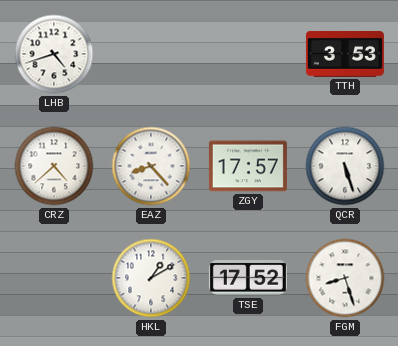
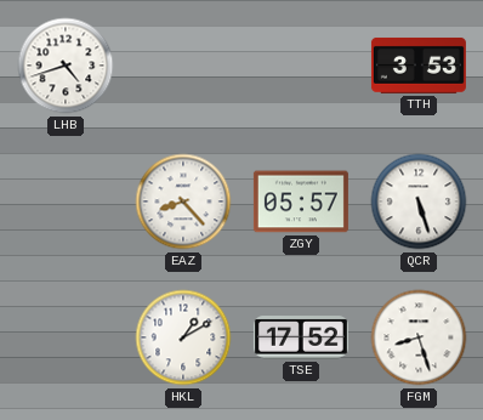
CRZ: 4:38 -> none (54, 166)
ZGY: 17:57 -> 05:57 (301, 202)
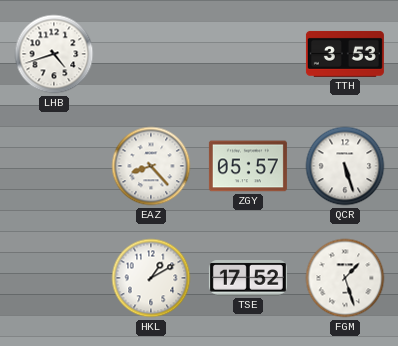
FGM: 8:27 -> 1:27 (345, 278)
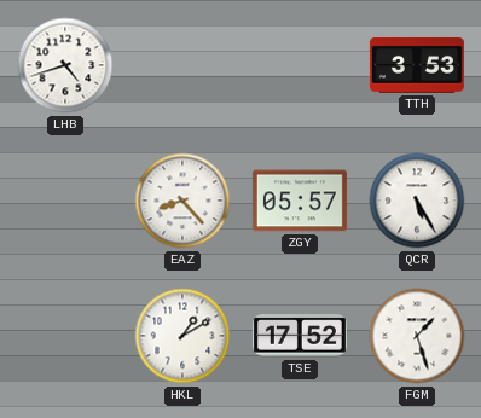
QCR: 5:27 -> 5:25 (417, 201)
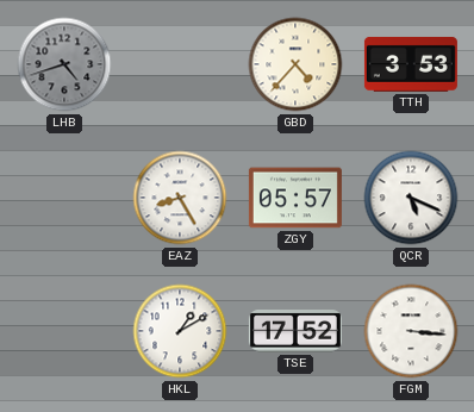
LHB dial: white -> grey (64, 64)
GBD: none -> 4:37 (295, 64)
EAZ: 8:23 -> 8:25 (180, 198)
QCR: 5:25 -> 5:19 (411, 198)
FGM: 1:27 -> 3:16 (411, 331)
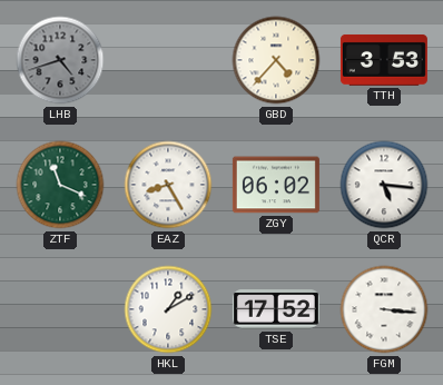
ZTF: none -> 11:19 (60, 185)
ZGY: 05:57 -> 06:02 (276, 185)
QCR: 5:19 -> 5:16 (384, 185)
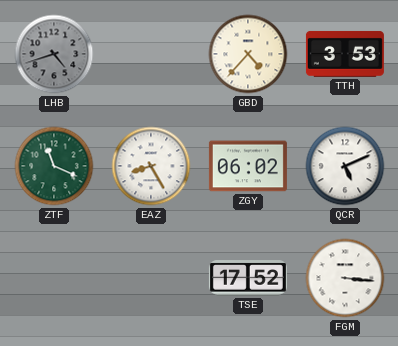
QCR: 5:16 -> 5:11 (345, 166)
HKL: 1:10 -> none (168, 309)
